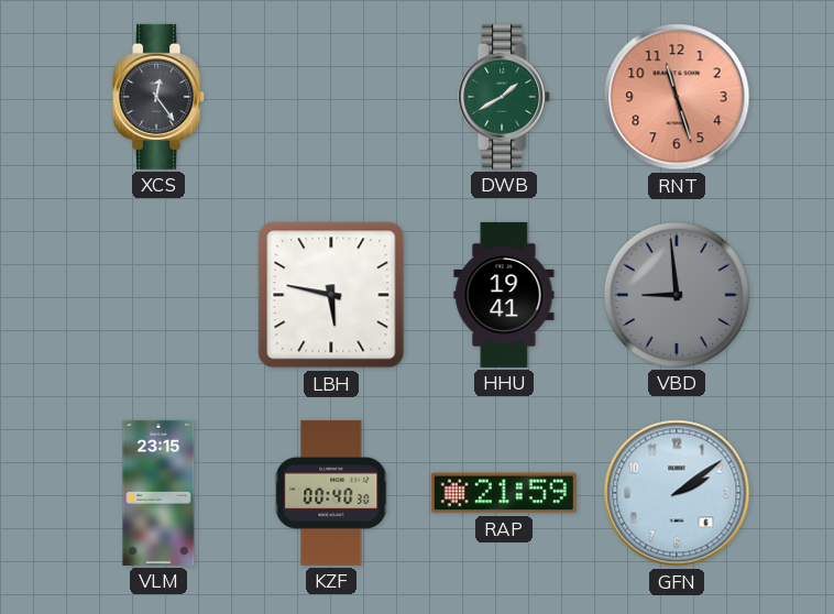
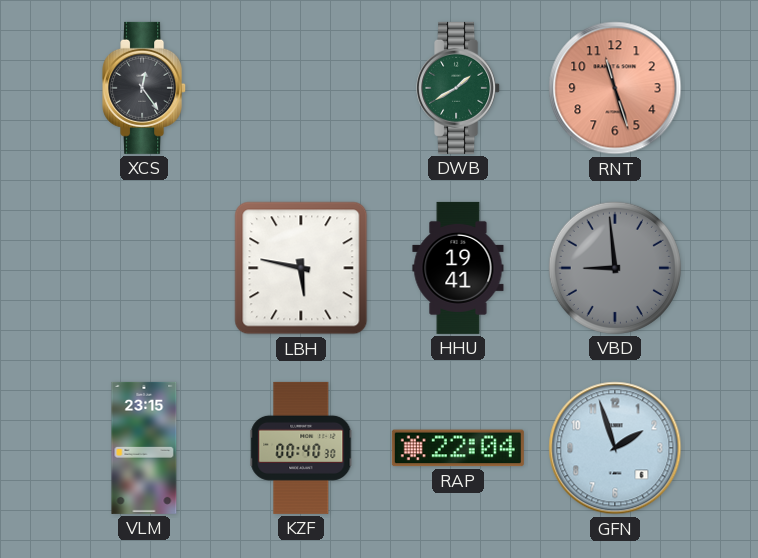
RAP: 21:59 -> 22:04 (458, 448)
GFN: 2:09 -> 1:57 (615, 448)
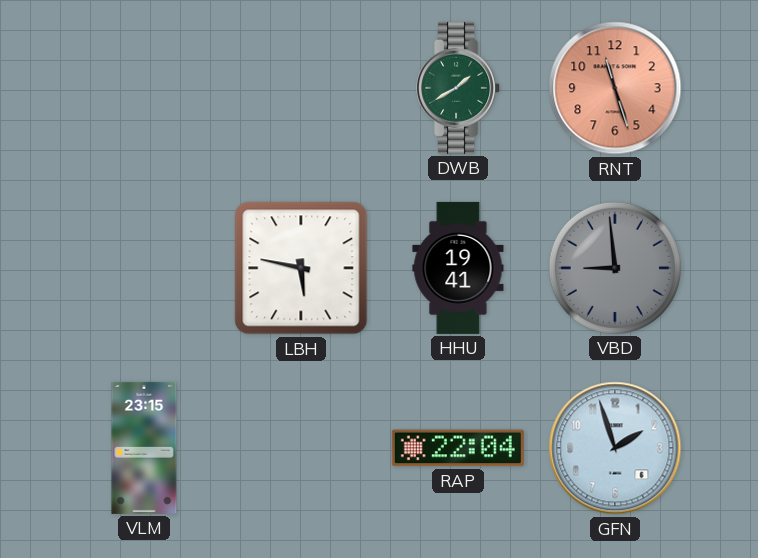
XCS: 12:24 -> none (145, 88)
KZF: 00:40 -> none (301, 448)
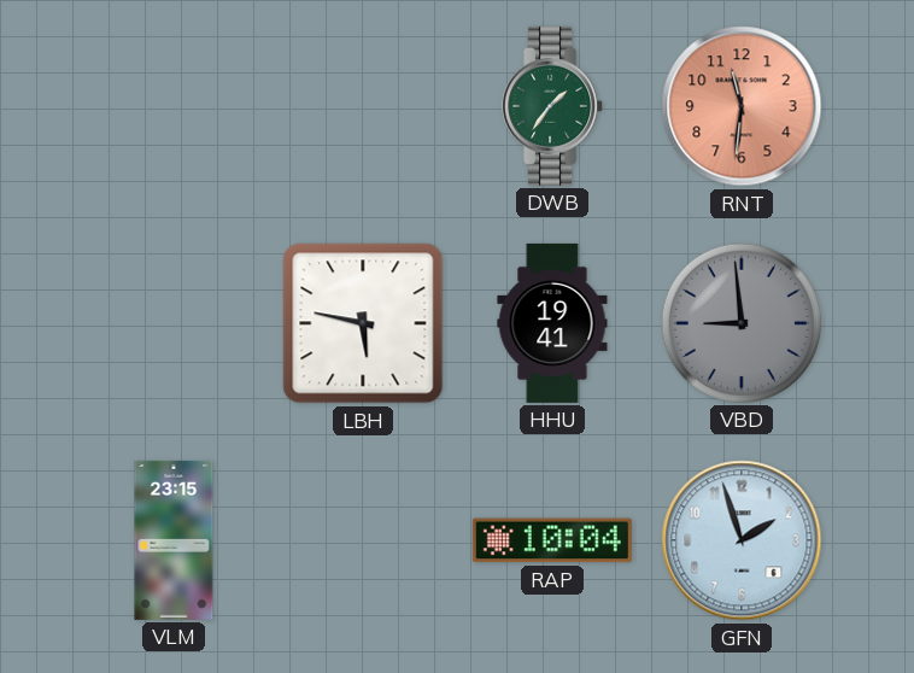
DWB: 1:40 -> 1:36 (553, 106)
RNT: 11:27 -> 11:31 (742, 106)
RAP: 22:04 -> 10:04 (552, 540)
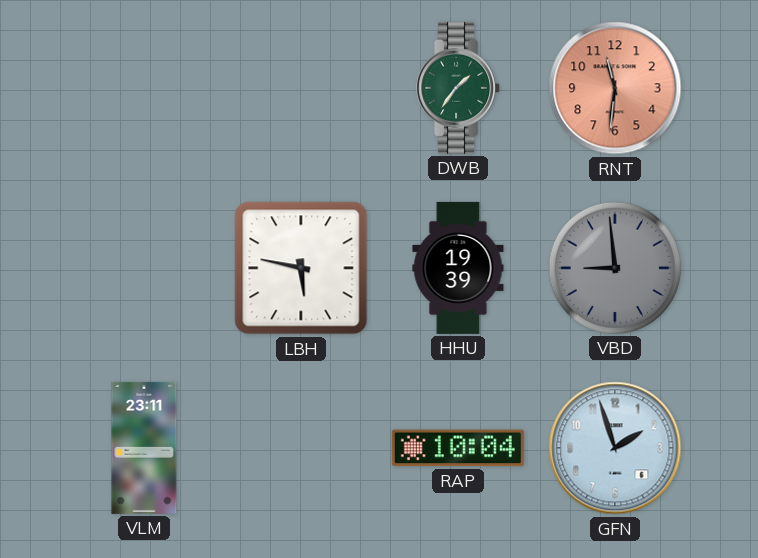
HHU: 19:41 -> 19:39 (458, 268)
VLM: 23:15 -> 23:11 (144, 448)
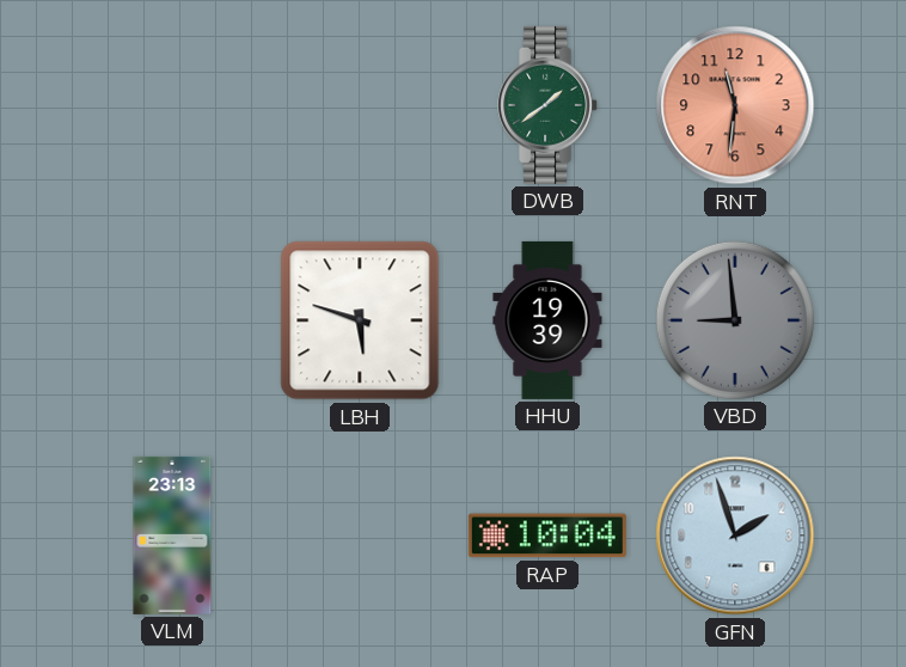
DWB: 1:36 -> 1:39 (549, 105)
LBH: 5:47 -> 5:48 (360, 320)
VLM: 23:11 -> 23:13 (172, 536)
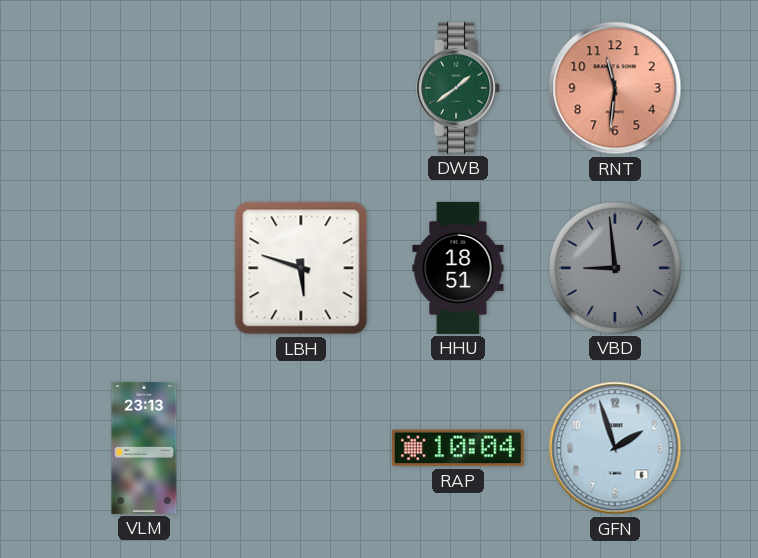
HHU: 19:39 -> 18:51 (458, 268)
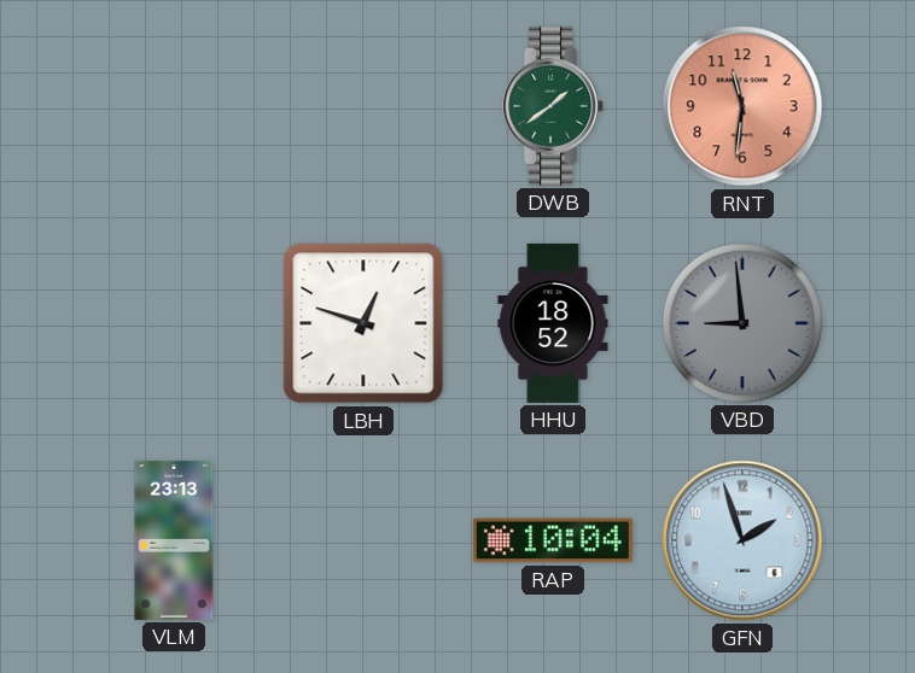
LBH: 5:48 -> 12:48 (363, 323)
HHU: 18:51 -> 18:52 (553, 323)
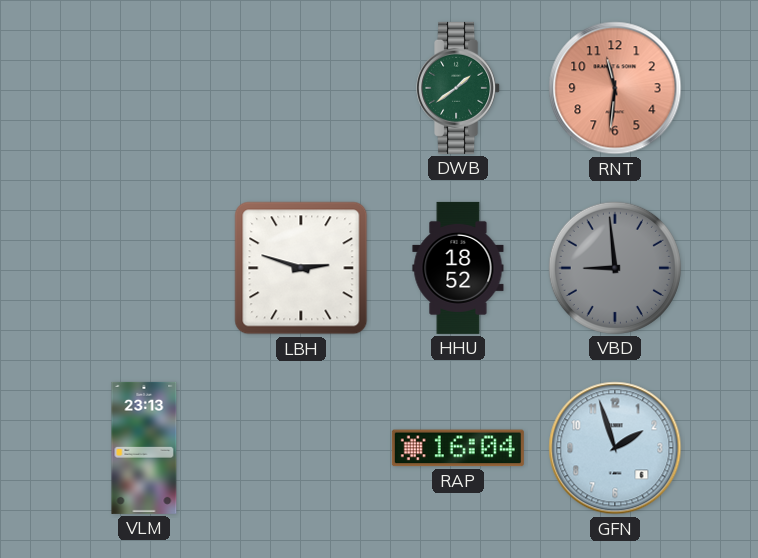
LBH: 12:48 -> 2:48 (301, 268)
RAP: 10:04 -> 16:04 (458, 448)
